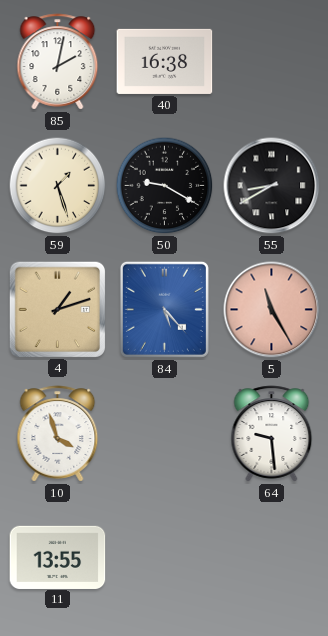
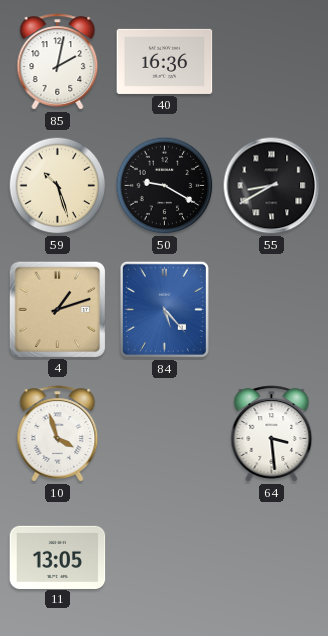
40: 16:38 -> 16:36 (165, 61)
59: 1:27 -> 10:27 (58, 186)
5: 11:25 -> none (272, 310)
64: 9:29 -> 3:29 (272, 434)
11: 13:55 -> 13:05 (58, 557)
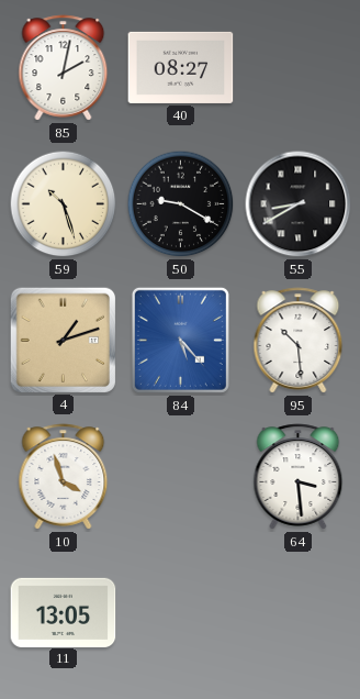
40: 16:36 -> 08:27 (181, 67)
95: none -> 10:29 (299, 341)
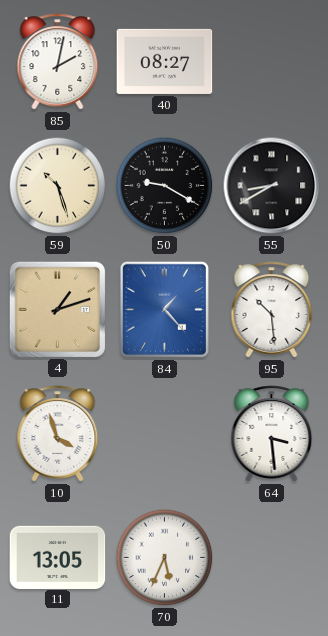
84: 5:23 -> 1:23 (164, 309)
70: none -> 5:34 (165, 558)
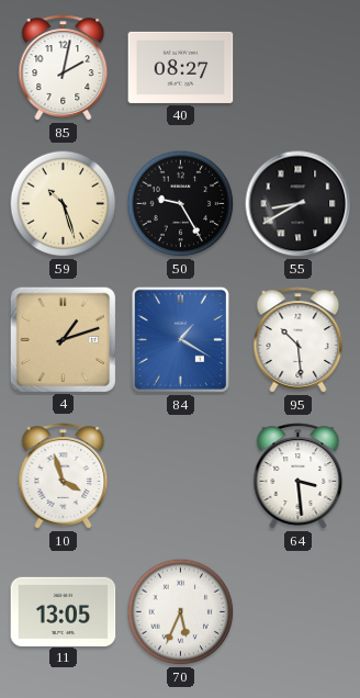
50: 9:20 -> 9:25 (181, 204)
84: 1:23 -> 1:20 (180, 339)
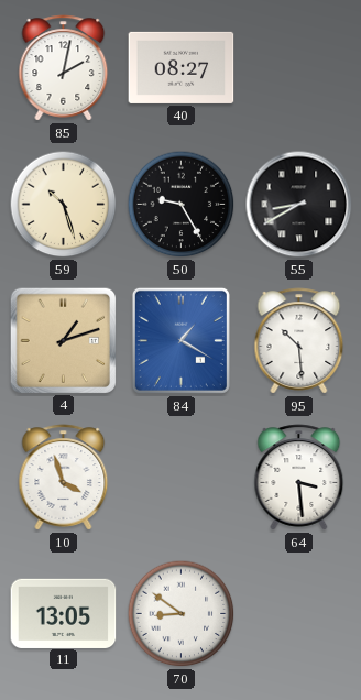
70: 5:34 -> 8:51 (182, 614)
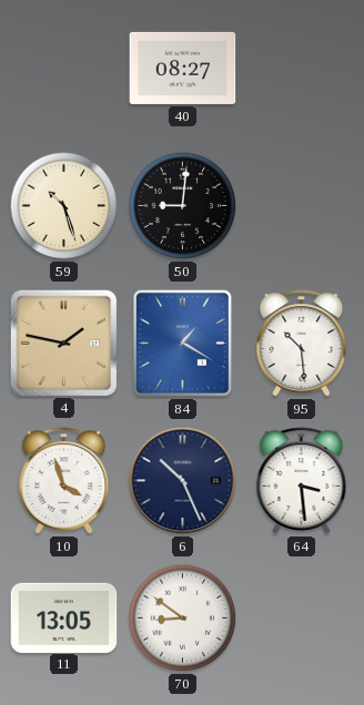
85: 2:02 -> none (64, 68)
50: 9:25 -> 9:01 (183, 206)
55: 8:40 -> none (299, 205)
4: 1:12 -> 1:47 (63, 343)
6: none -> 10:26 (183, 481)
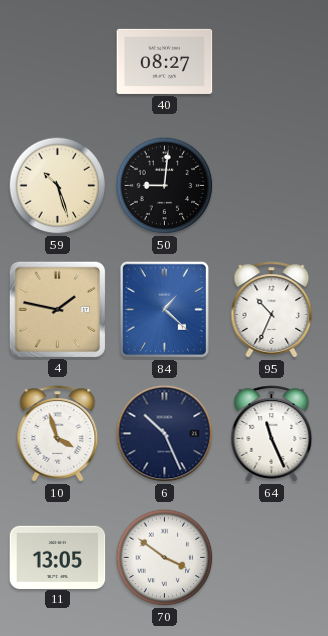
84: 1:20 -> 1:22 (164, 309)
95: 10:29 -> 10:34 (272, 310)
64: 3:29 -> 11:26 (272, 434)
70: 8:51 -> 3:51 (165, 558)
